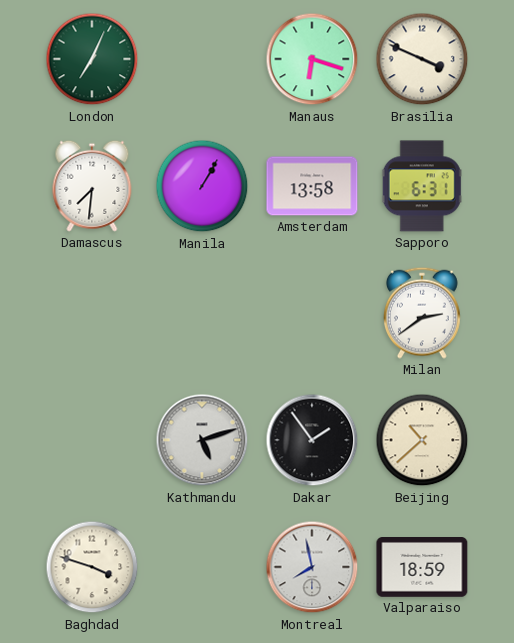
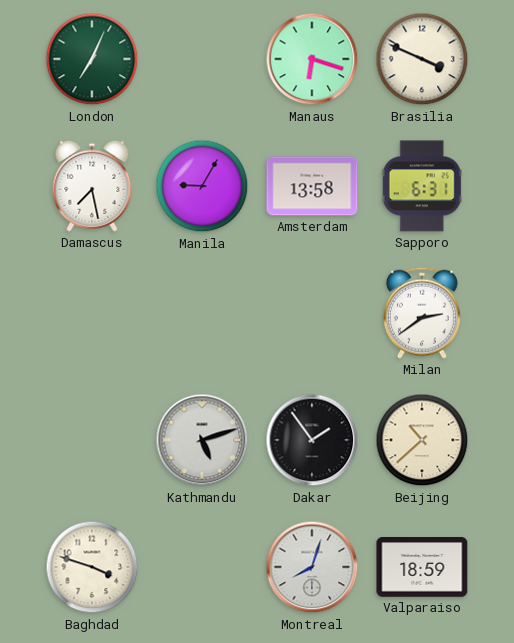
Damascus: 7:31 -> 7:28 (92, 186)
Manila: 1:05 -> 9:05 (202, 186)
Montreal: 7:58 -> 8:03 (312, 567)
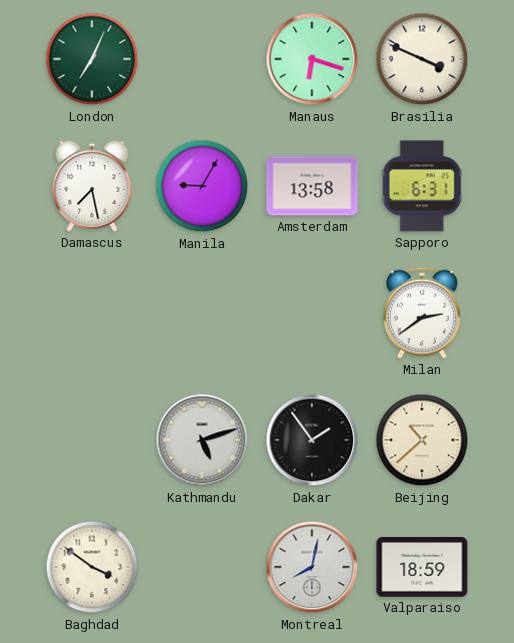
Baghdad: 3:48 -> 3:51 (92, 567)
Montreal: 8:03 -> 8:02 (312, 567)
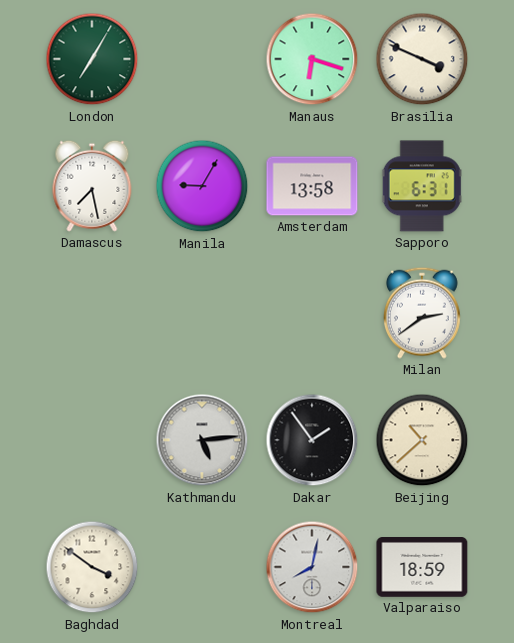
London: 7:04 -> 7:05 (92, 59)
Kathmandu: 5:12 -> 5:14 (202, 440)
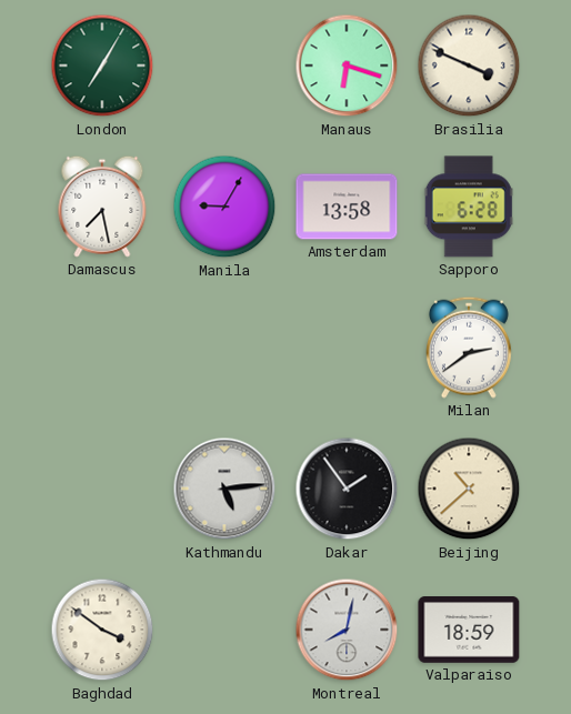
Sapporo: 6:31 -> 6:28 (469, 207)
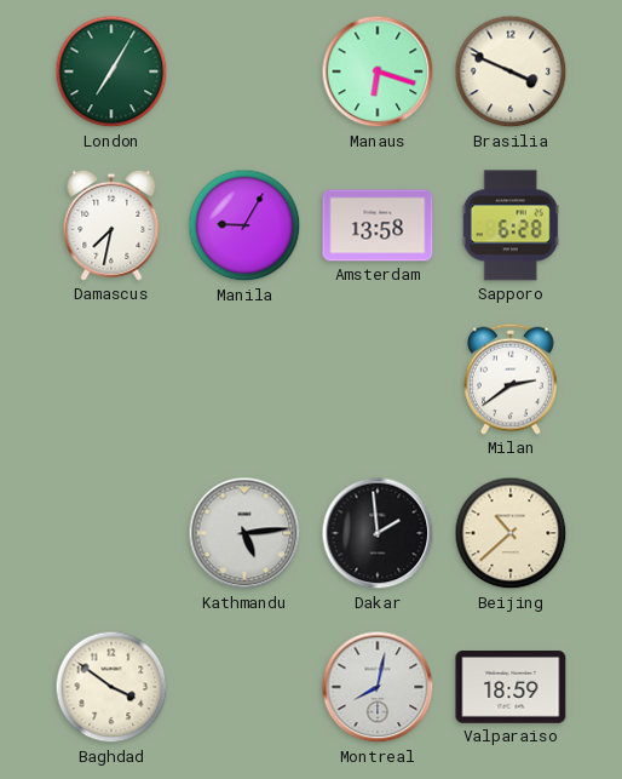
Damascus: 7:28 -> 7:32 (111, 225)
Dakar: 1:54 -> 1:59 (378, 533)
